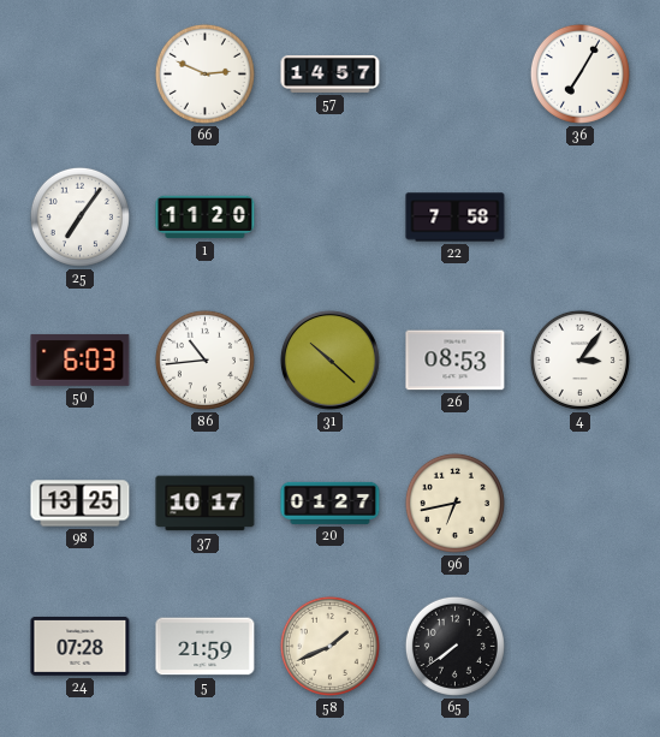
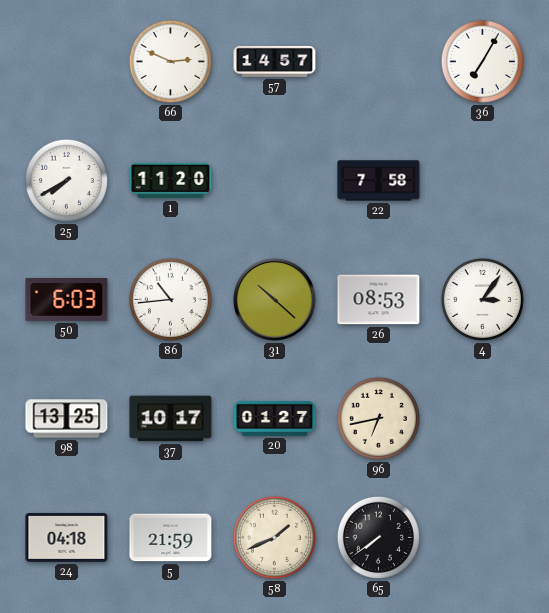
25: 7:06 -> 7:40 (66, 180)
24: 07:28 -> 04:18 (67, 537)
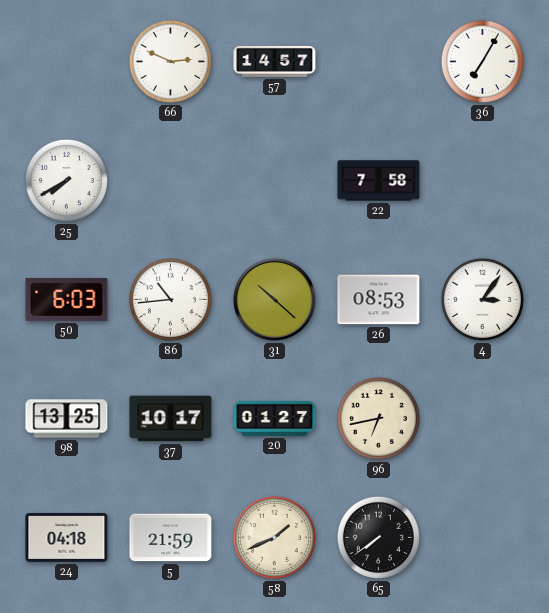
1: 11:20 -> none (171, 181)
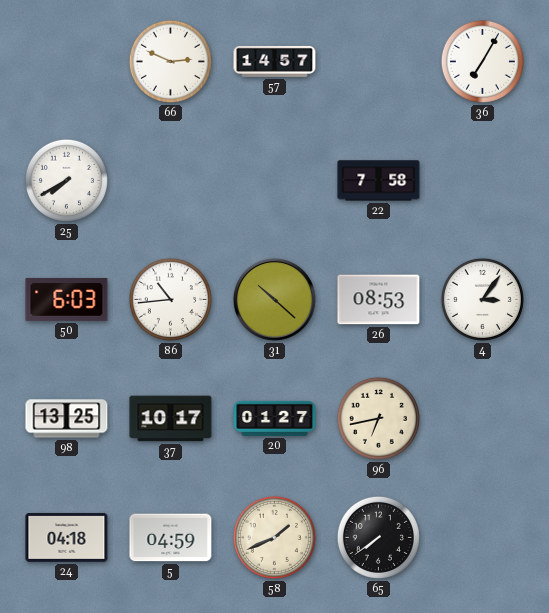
5: 21:59 -> 04:59 (171, 538)
